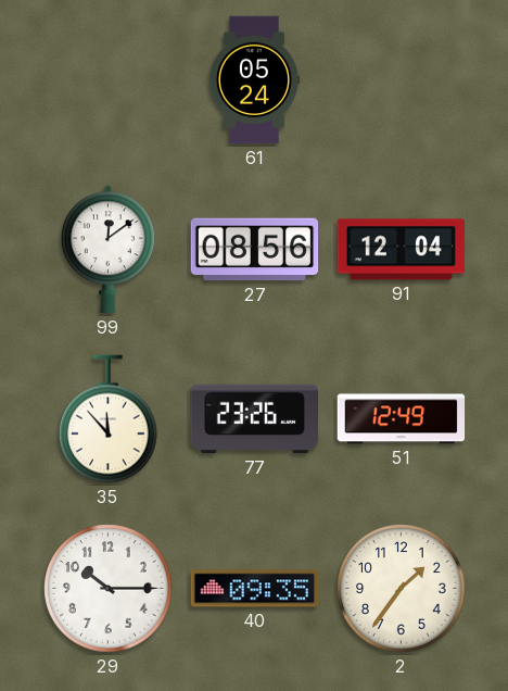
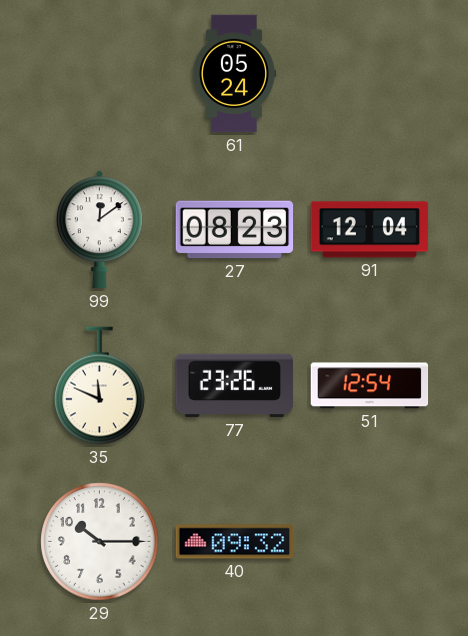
27: 08:56 -> 08:23 (235, 230)
35: 11:53 -> 11:49 (100, 386)
51: 12:49 -> 12:54 (370, 386)
40: 09:35 -> 09:32 (235, 542)
2: 1:36 -> none (402, 589)
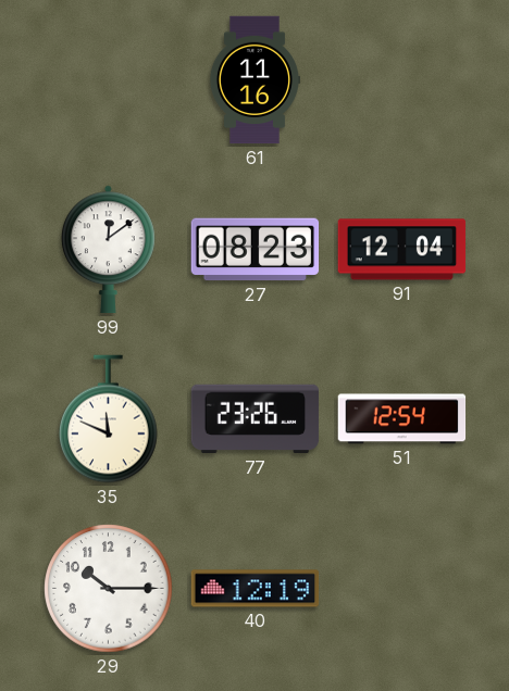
61: 05:24 -> 11:16 (254, 80)
40: 09:32 -> 12:19 (256, 589)
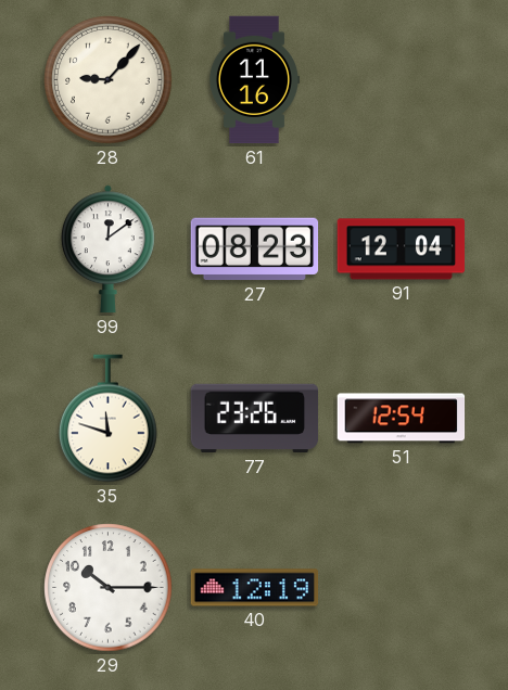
28: none -> 9:07 (109, 80)
35: 11:49 -> 11:48 (109, 419)
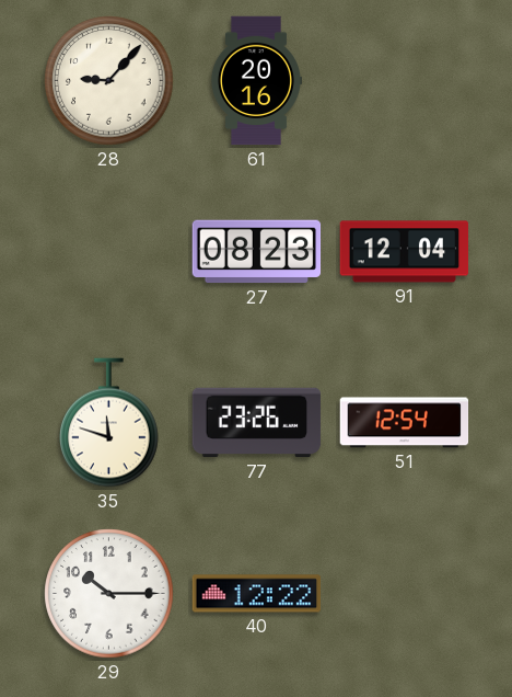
61: 11:16 -> 20:16 (256, 81)
99: 12:09 -> none (109, 250)
40: 12:19 -> 12:22 (257, 594)
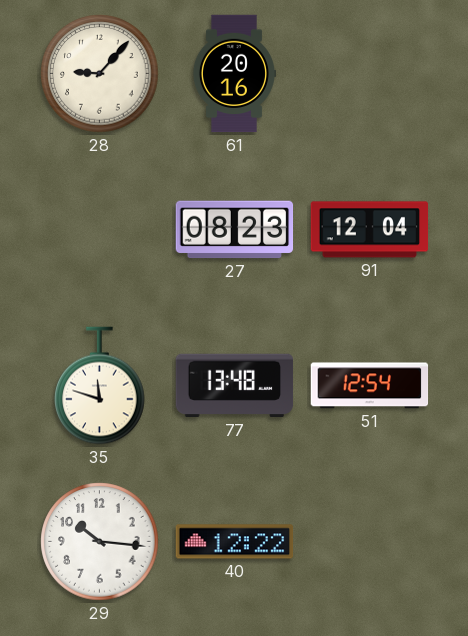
77: 23:26 -> 13:48 (235, 386)
29: 10:15 -> 10:16 (100, 542)
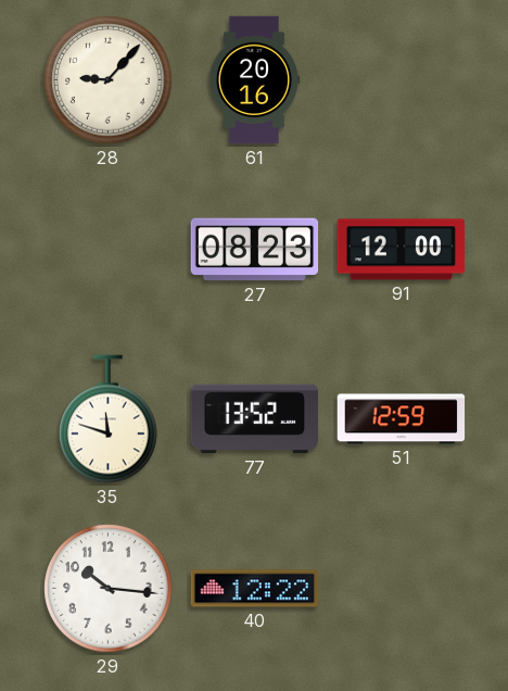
91: 12:04 -> 12:00 (402, 250)
77: 13:48 -> 13:52 (255, 419)
51: 12:54 -> 12:59 (402, 419)
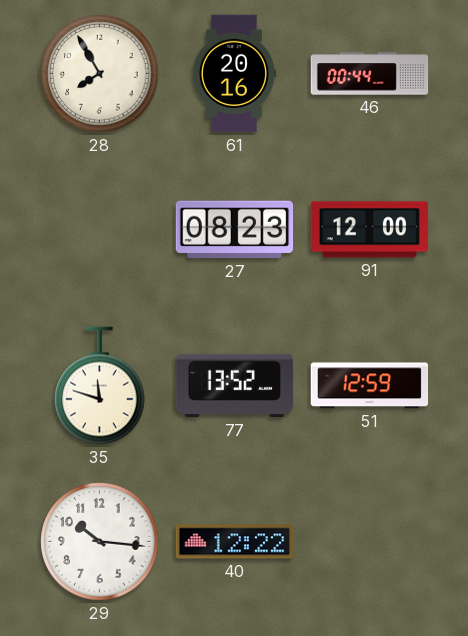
28: 9:07 -> 7:55 (100, 74)
46: none -> 00:44 (370, 74)
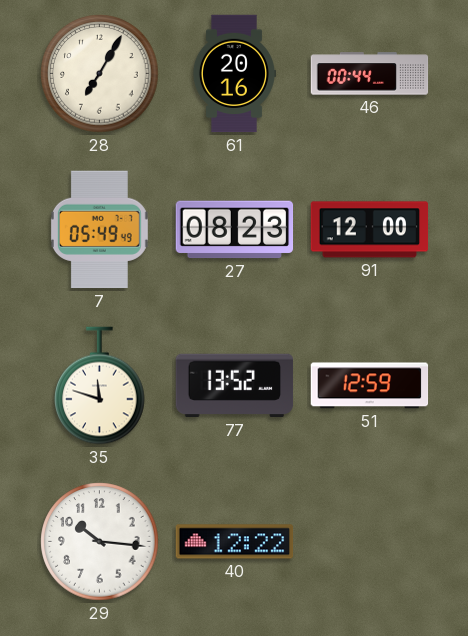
28: 7:55 -> 7:05 (100, 74)
7: none -> 05:49 (99, 230)
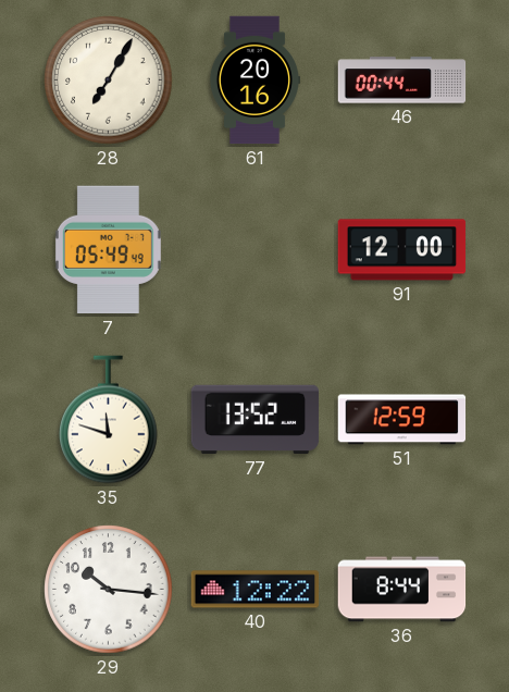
27: 08:23 -> none (235, 230)
36: none -> 8:44 (402, 590)
